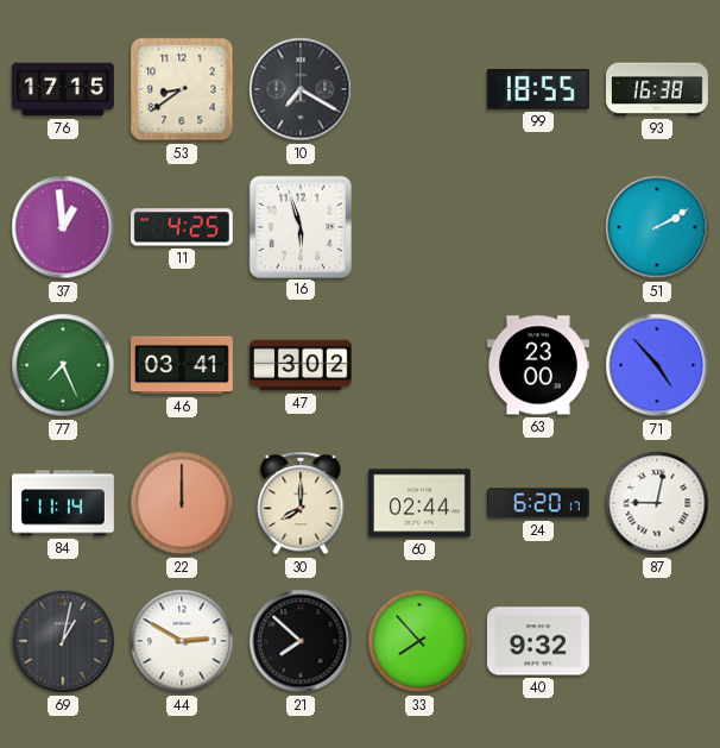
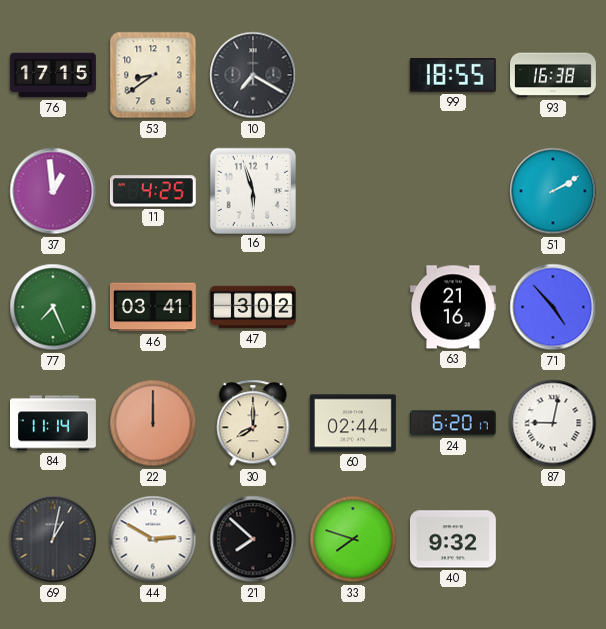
63: 23:00 -> 21:16 (453, 307)
33: 7:53 -> 7:48 (353, 539)
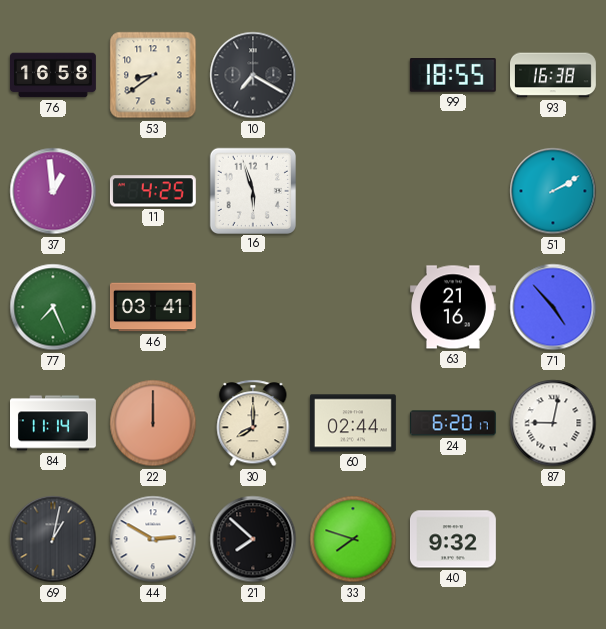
76: 17:15 -> 16:58 (54, 75)
47: 3:02 -> none (253, 307)
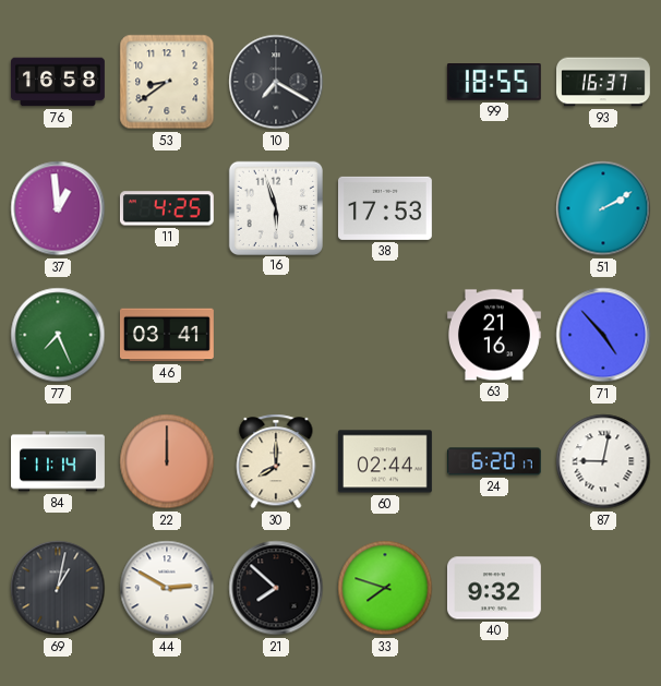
93: 16:38 -> 16:37 (604, 82)
38: none -> 17:53 (385, 208)
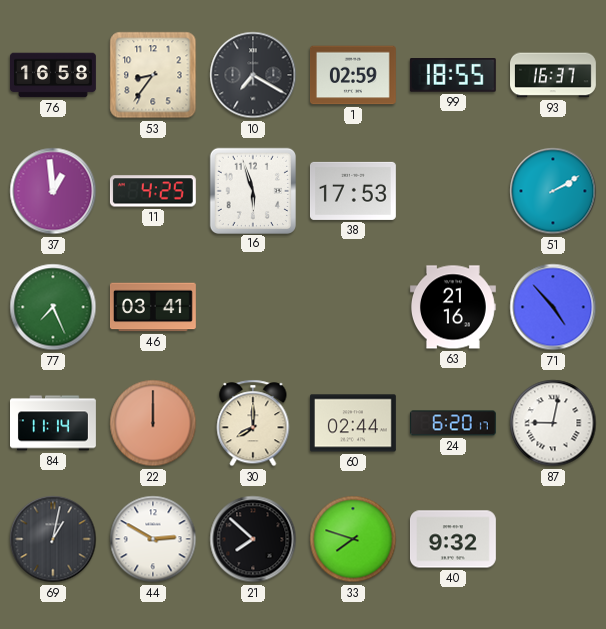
53: 8:39 -> 8:36 (153, 75)
1: none -> 02:59 (353, 75)
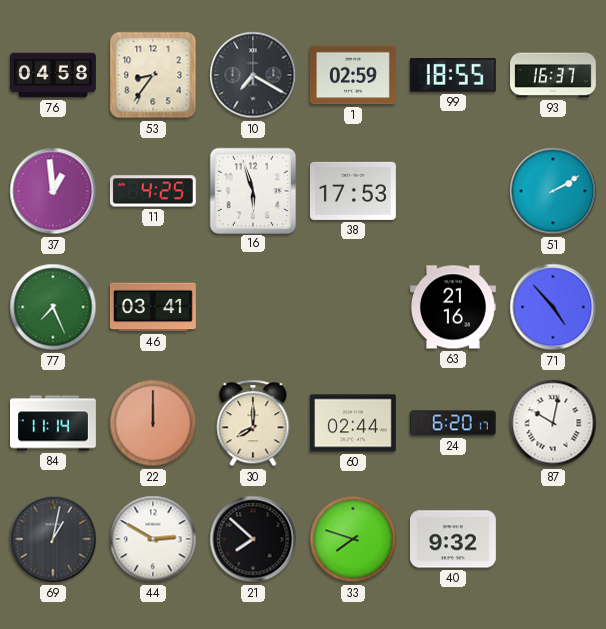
76: 16:58 -> 04:58 (54, 75)
87: 9:02 -> 10:02 (553, 423)
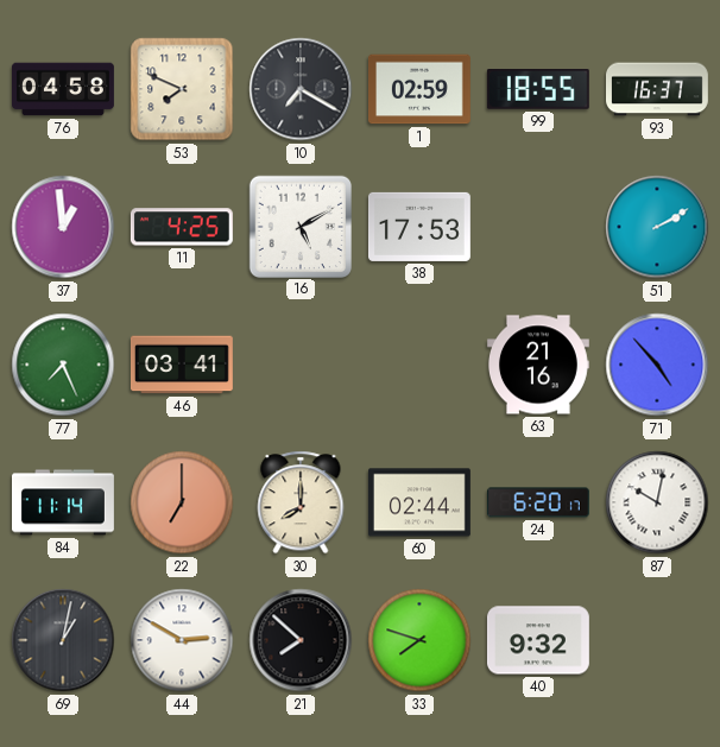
53: 8:36 -> 7:49 (182, 89)
16: 5:57 -> 5:10 (299, 226)
22: 12:00 -> 7:00 (182, 502)
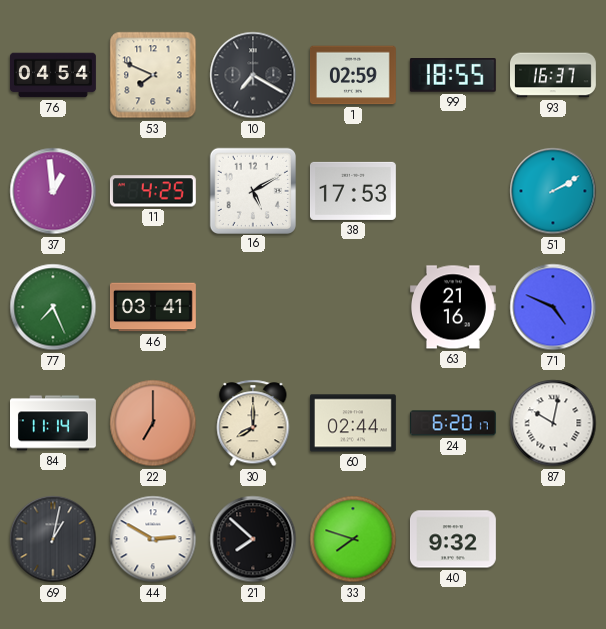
76: 04:58 -> 04:54 (54, 75)
71: 4:53 -> 4:49 (553, 307)
